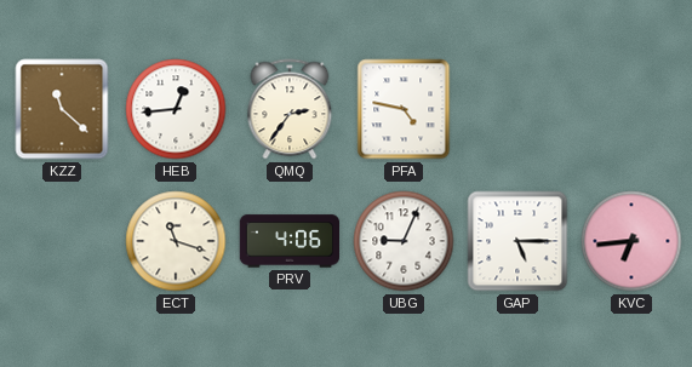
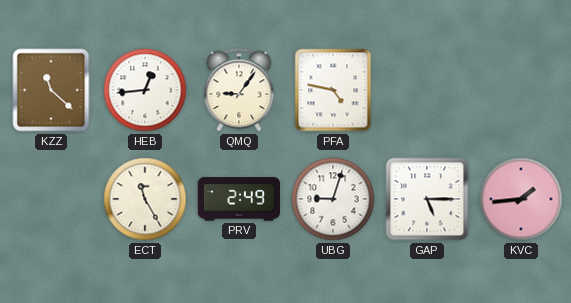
QMQ: 2:36 -> 9:06 (239, 90)
ECT: 11:18 -> 11:25 (145, 199)
PRV: 4:06 -> 2:49 (238, 199)
UBG: 9:04 -> 9:03 (333, 199)
KVC: 6:44 -> 1:44 (521, 199)
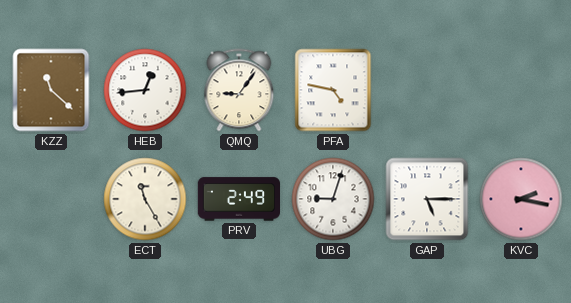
KVC: 1:44 -> 2:17 (521, 199)
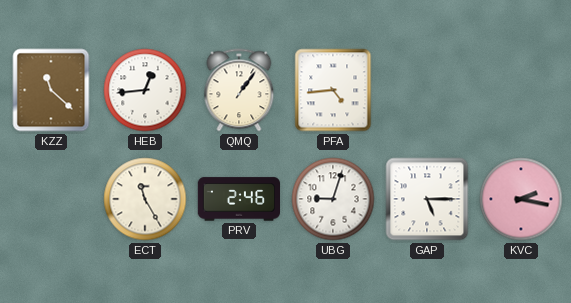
QMQ: 9:06 -> 1:06 (239, 90)
PFA: 4:47 -> 4:44 (333, 90)
PRV: 2:49 -> 2:46 (238, 199)
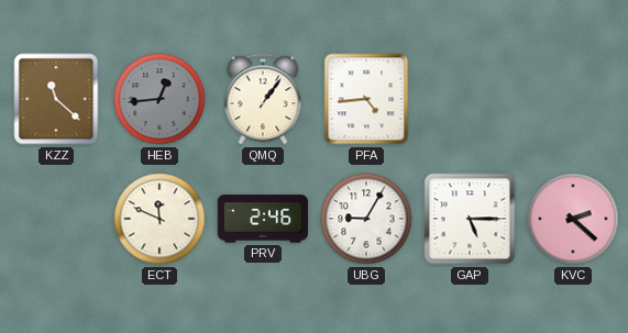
HEB dial: white -> grey (159, 99)
ECT: 11:25 -> 11:49 (159, 219)
UBG: 9:03 -> 9:05 (366, 219)
KVC: 2:17 -> 2:22 (573, 219)
